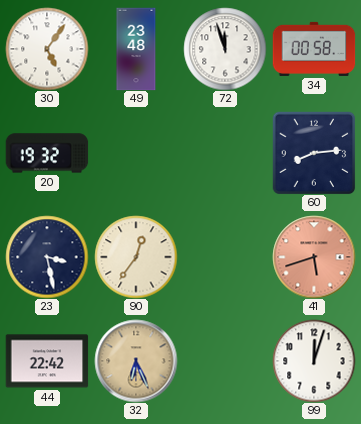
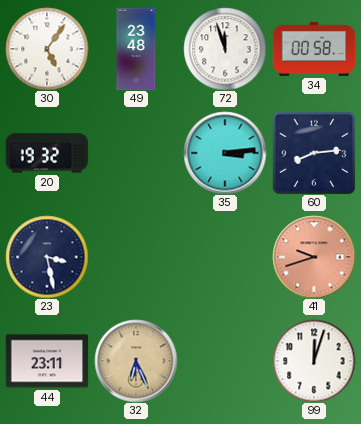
35: none -> 3:14 (225, 153)
90: 12:36 -> none (136, 257)
41: 5:42 -> 9:42 (314, 257)
44: 22:42 -> 23:11 (47, 361)
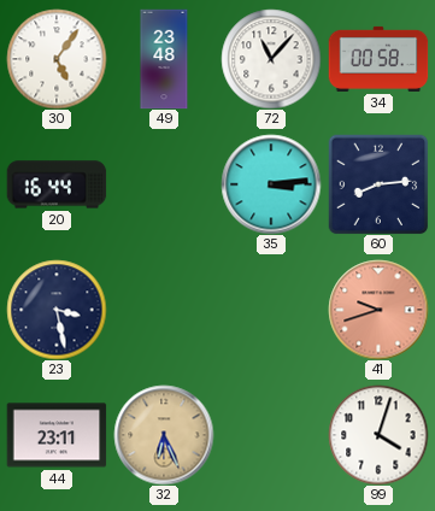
72: 11:57 -> 11:07 (271, 59)
20: 19:32 -> 16:44 (57, 184)
99: 12:03 -> 4:03 (378, 435)
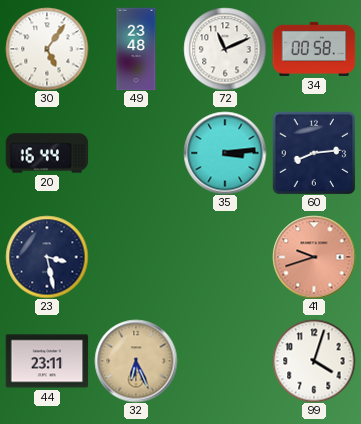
72: 11:07 -> 11:11 (225, 49)
